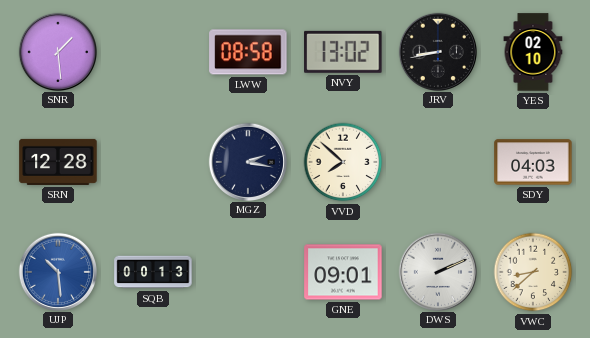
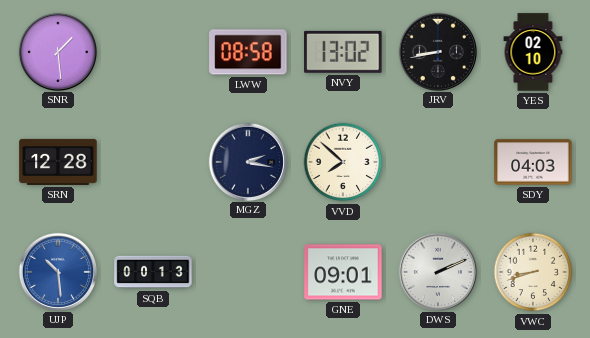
VWC: 8:38 -> 8:42 (533, 272)
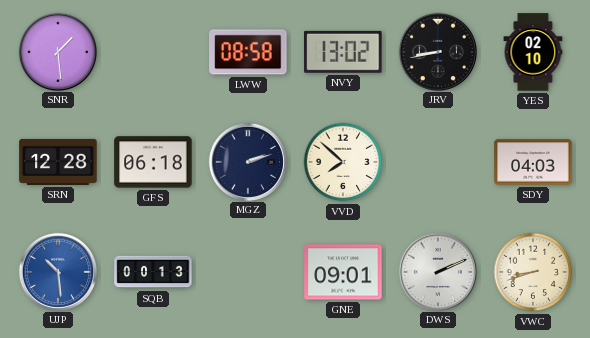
GFS: none -> 06:18 (153, 162)
MGZ: 2:17 -> 2:12 (247, 161)
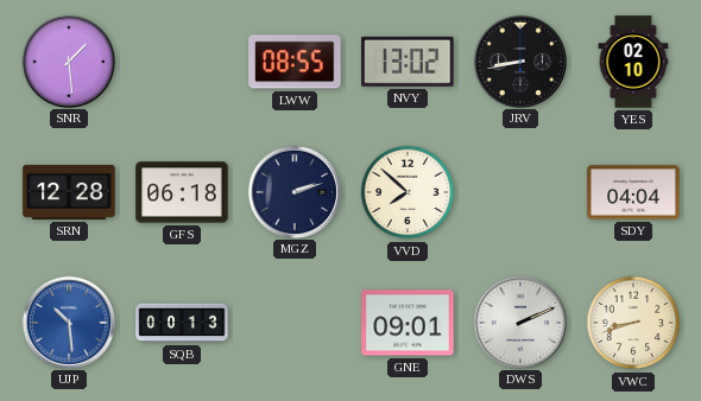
LWW: 08:58 -> 08:55 (295, 62)
SDY: 04:03 -> 04:04 (633, 192)
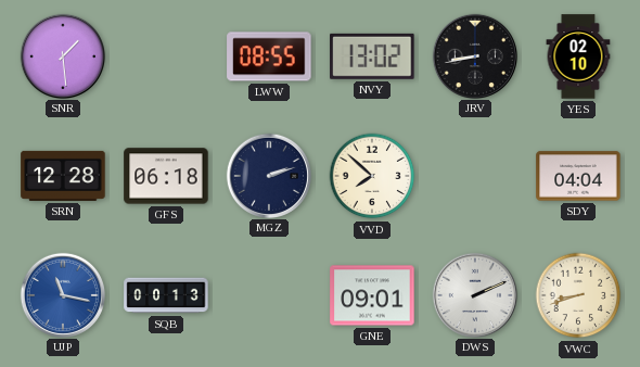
UJP: 10:29 -> 11:17 (62, 294)
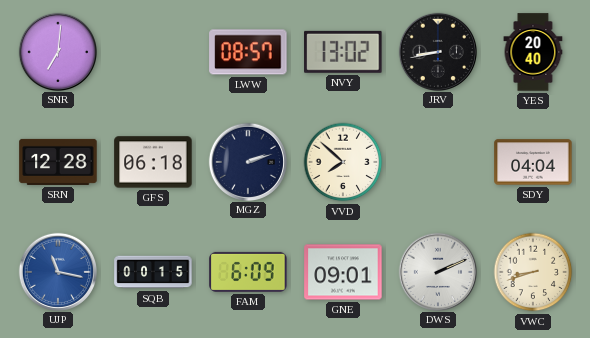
SNR: 1:29 -> 7:01 (57, 51)
LWW: 08:55 -> 08:57 (248, 52)
YES: 02:10 -> 20:40 (533, 52)
SQB: 00:13 -> 00:15 (153, 272)
FAM: none -> 6:09 (248, 272)
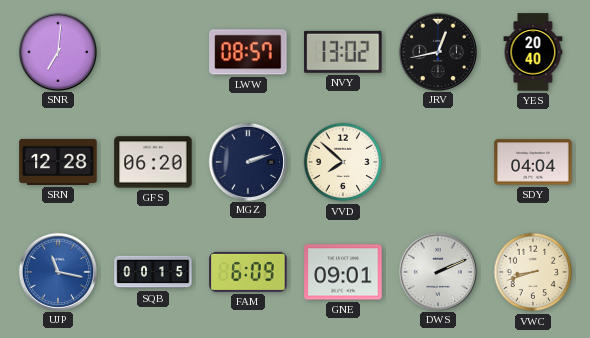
JRV: 8:43 -> 12:43 (437, 51)
GFS: 06:18 -> 06:20 (153, 162)
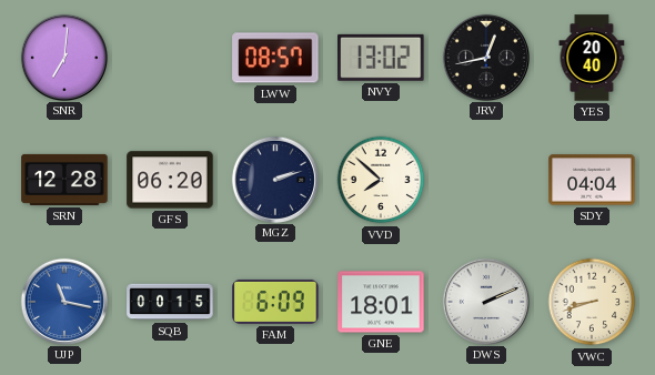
GNE: 09:01 -> 18:01 (381, 302)
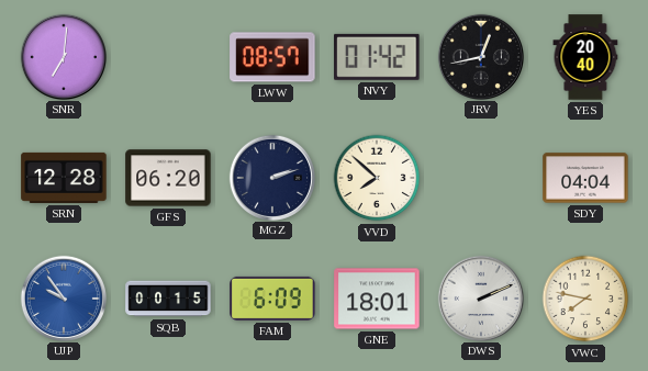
NVY: 13:02 -> 01:42 (377, 57)
UJP: 11:17 -> 9:54 (63, 297)
VWC: 8:42 -> 7:47 (585, 299)
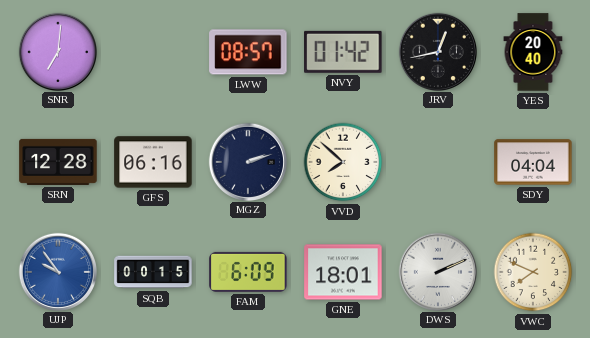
GFS: 06:20 -> 06:16 (153, 162)
VWC: 7:47 -> 7:49 (533, 272)
